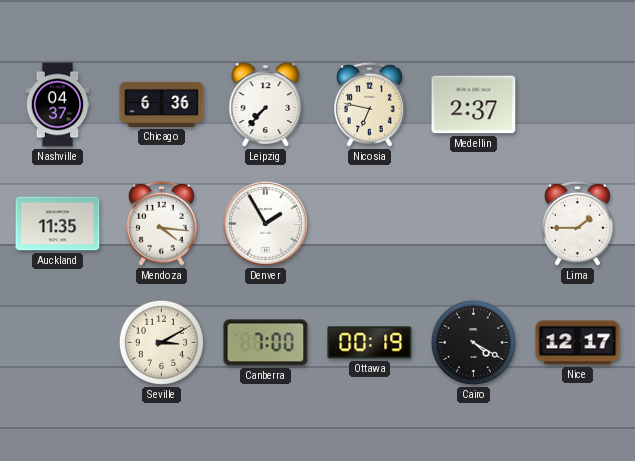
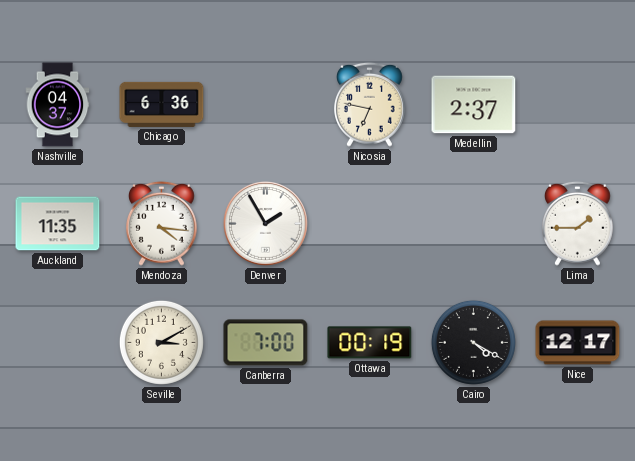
Leipzig: 7:37 -> none (266, 105)
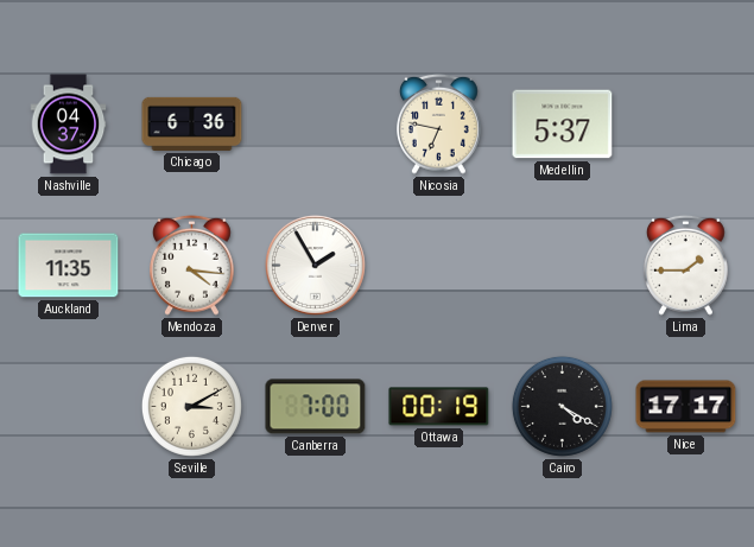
Medellin: 2:37 -> 5:37 (563, 125)
Nice: 12:17 -> 17:17 (686, 407)
